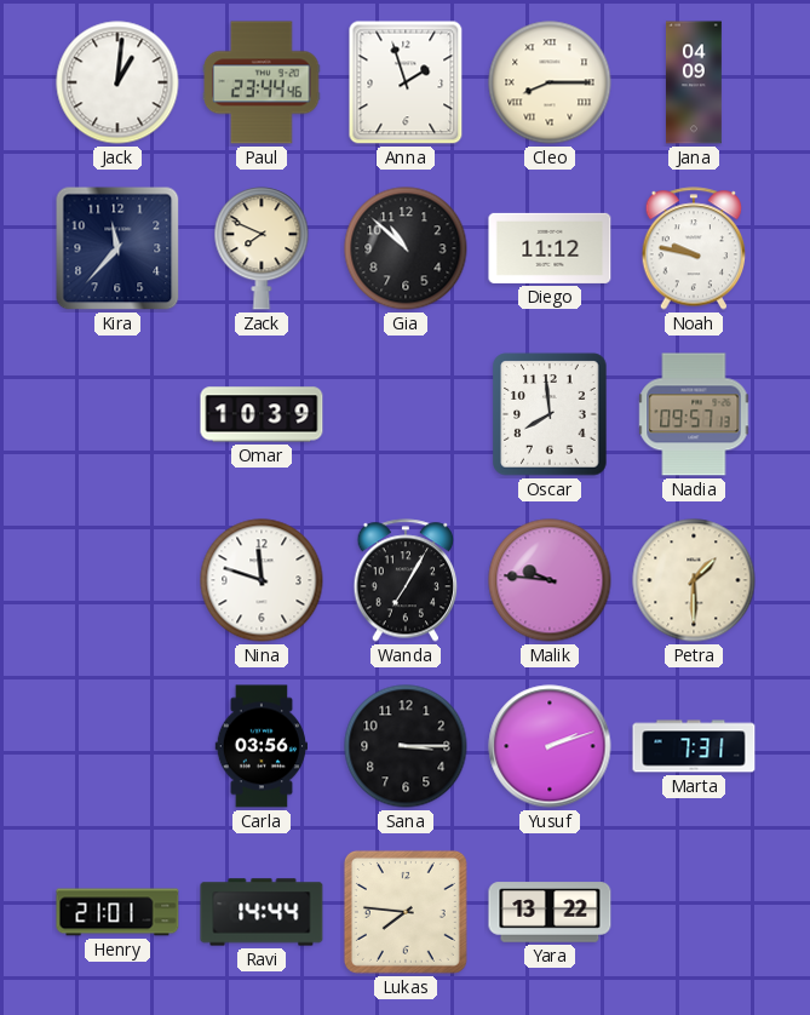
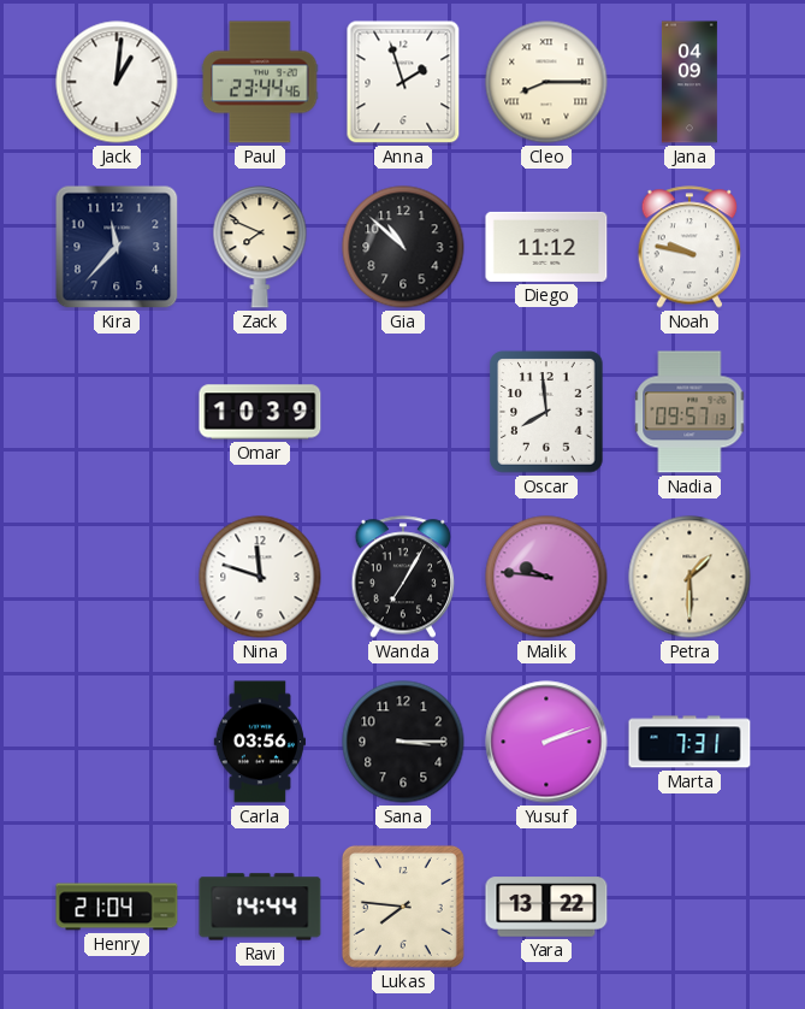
Henry: 21:01 -> 21:04 (117, 907)
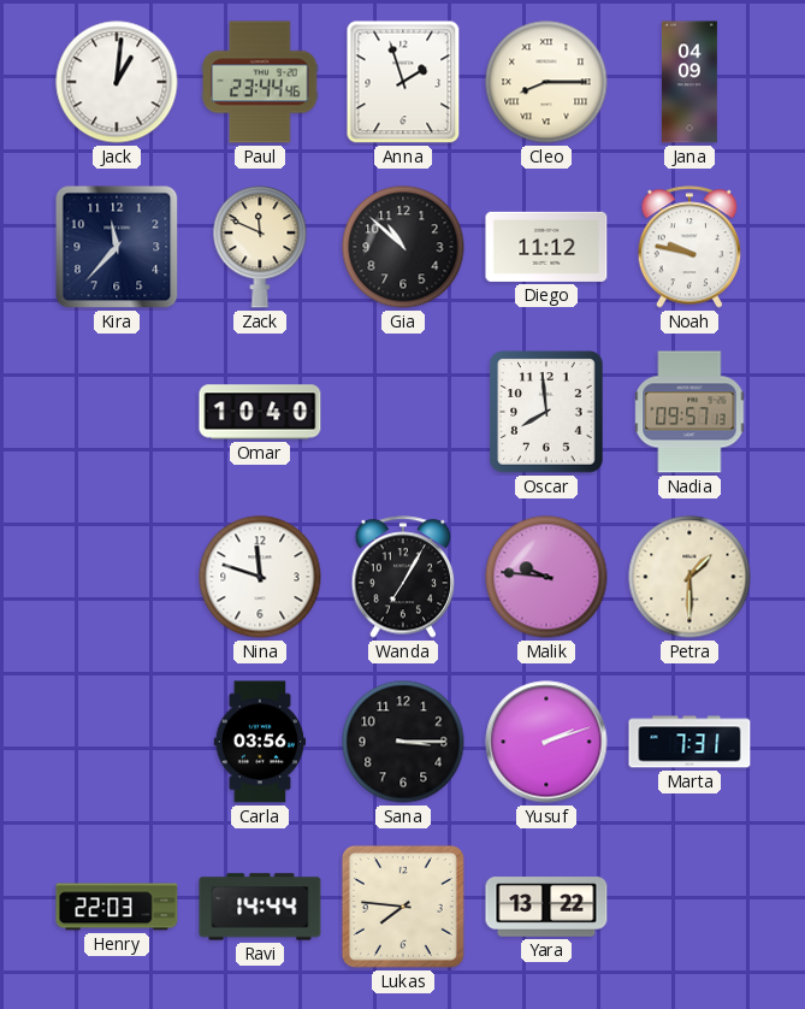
Zack: 7:49 -> 11:49 (260, 247)
Omar: 10:39 -> 10:40 (260, 412)
Henry: 21:04 -> 22:03 (117, 907)
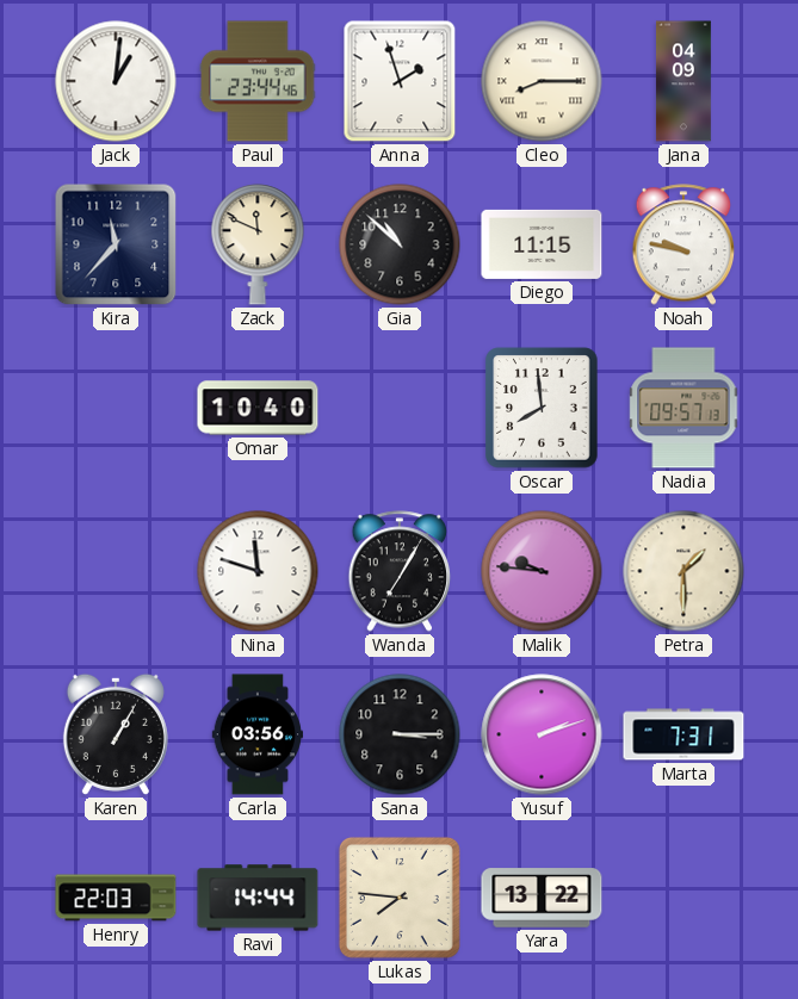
Diego: 11:12 -> 11:15 (542, 244)
Karen: none -> 1:05 (116, 734)
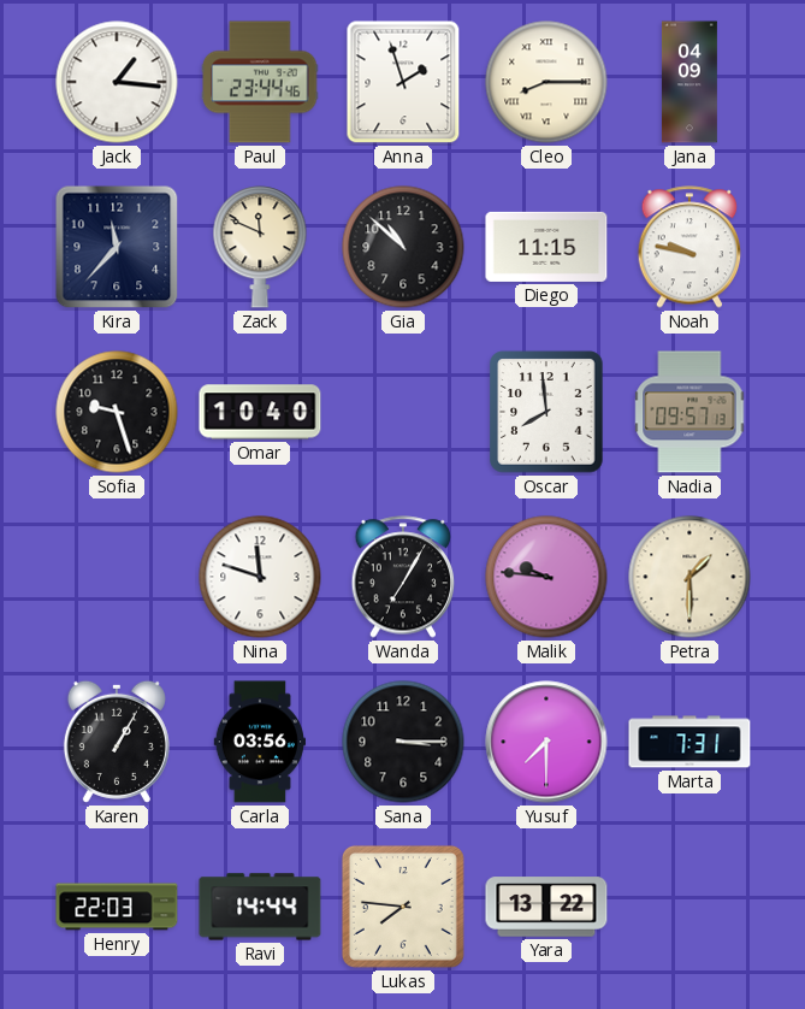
Jack: 1:01 -> 1:16 (117, 82)
Sofia: none -> 9:27 (117, 412)
Yusuf: 2:12 -> 7:30 (546, 742)
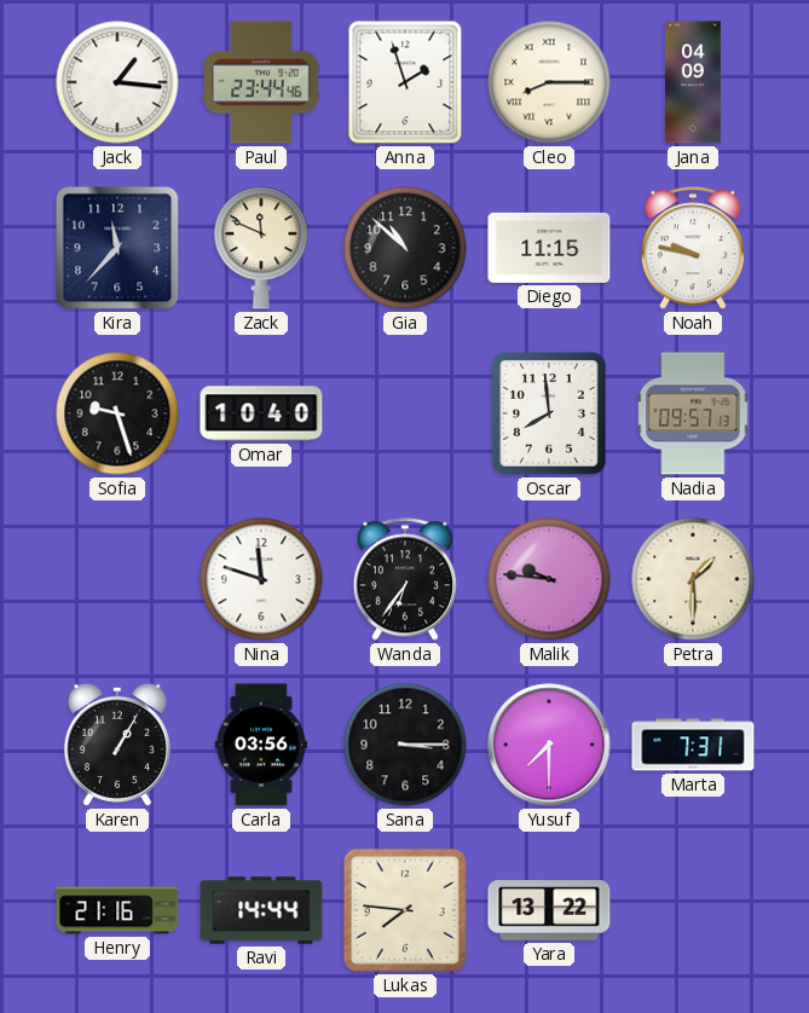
Wanda: 7:05 -> 6:36 (405, 579)
Henry: 22:03 -> 21:16 (117, 910)
